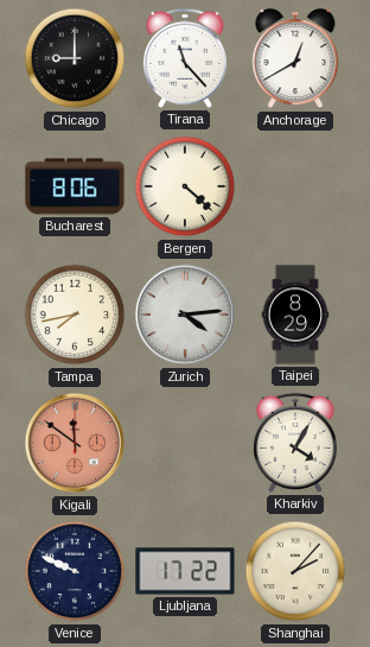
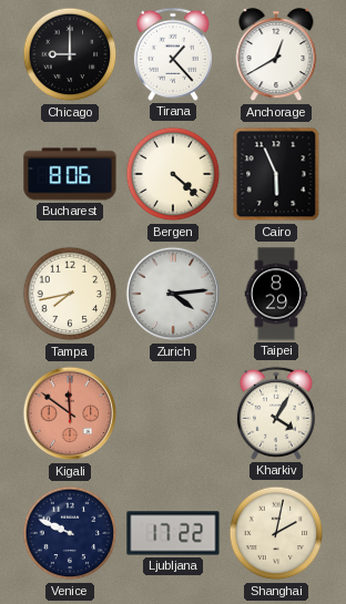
Tirana: 11:23 -> 1:23 (173, 54)
Cairo: none -> 5:56 (276, 174)
Shanghai: 2:07 -> 2:02 (276, 533)
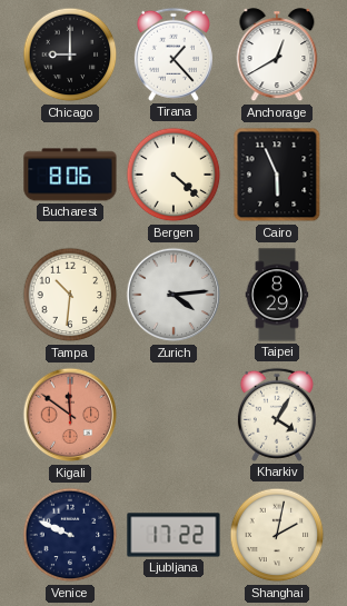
Tampa: 7:43 -> 10:31 (70, 295)
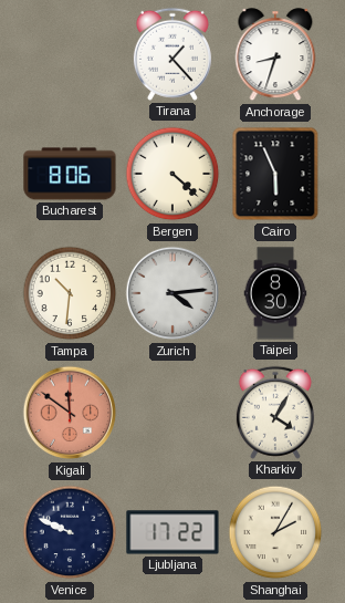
Chicago: 9:00 -> none (70, 54)
Anchorage: 12:40 -> 8:33 (275, 55)
Taipei: 8:29 -> 8:30 (275, 293)
Shanghai: 2:02 -> 2:05 (275, 532)
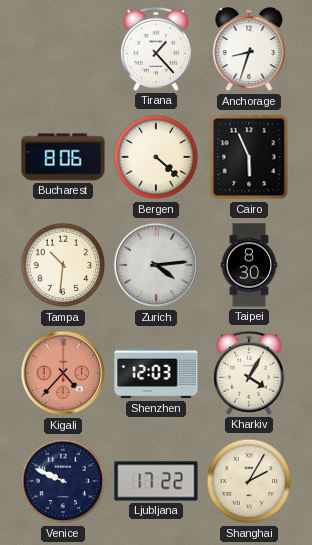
Kigali: 11:51 -> 4:37 (63, 373)
Shenzhen: none -> 12:03 (156, 373)
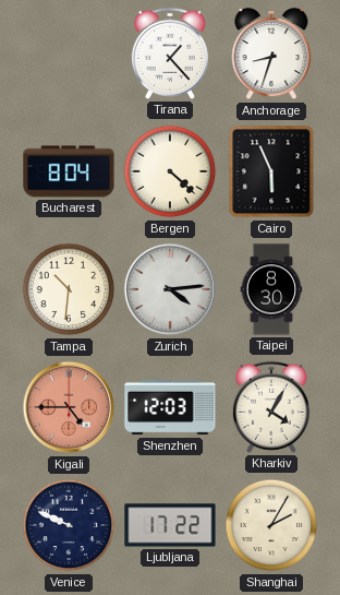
Bucharest: 8:06 -> 8:04 (69, 171)
Kigali: 4:37 -> 4:45 (69, 407)
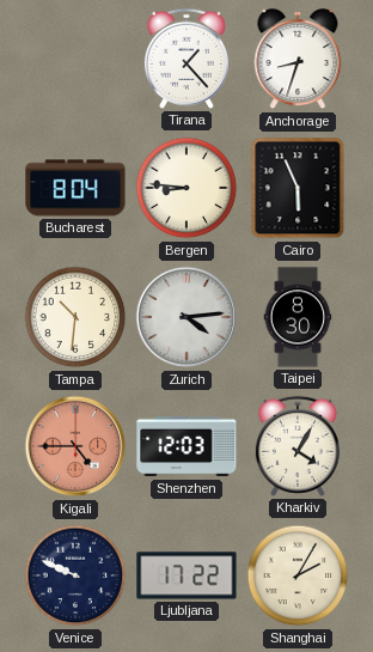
Bergen: 4:22 -> 8:46 (186, 188)
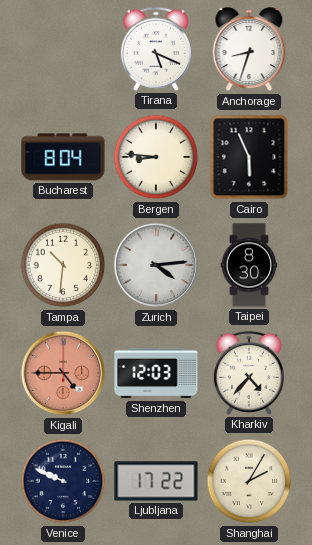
Tirana: 1:23 -> 5:19 (156, 49)
Kharkiv: 4:05 -> 4:37 (249, 373)
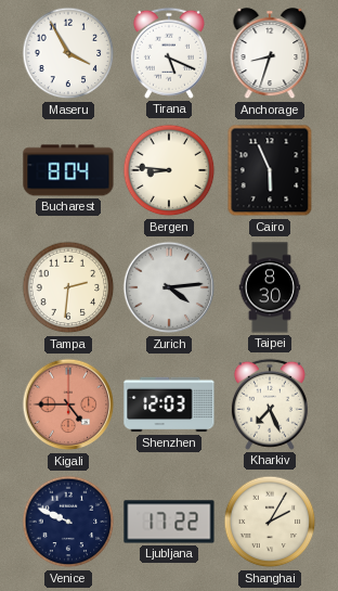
Maseru: none -> 3:55 (68, 53)
Tampa: 10:31 -> 2:31 (68, 287)
Kharkiv: 4:37 -> 7:26 (270, 404)
